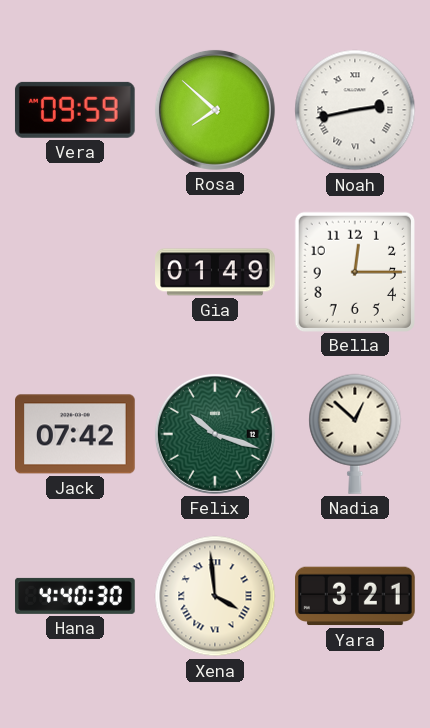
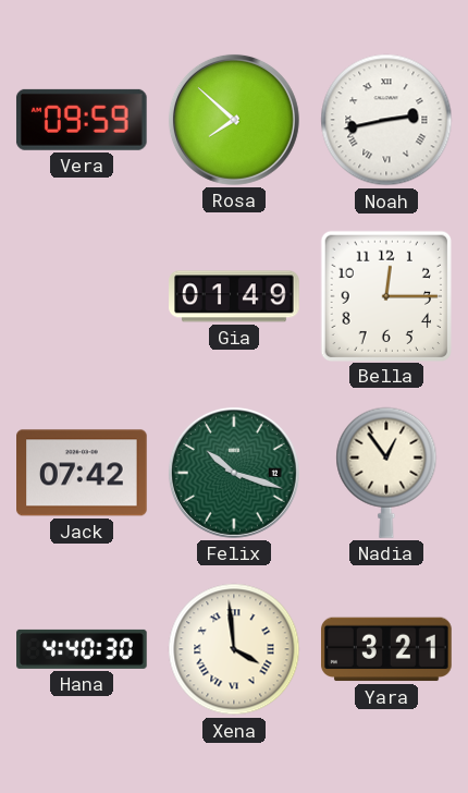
Nadia: 12:52 -> 12:54 (386, 473)
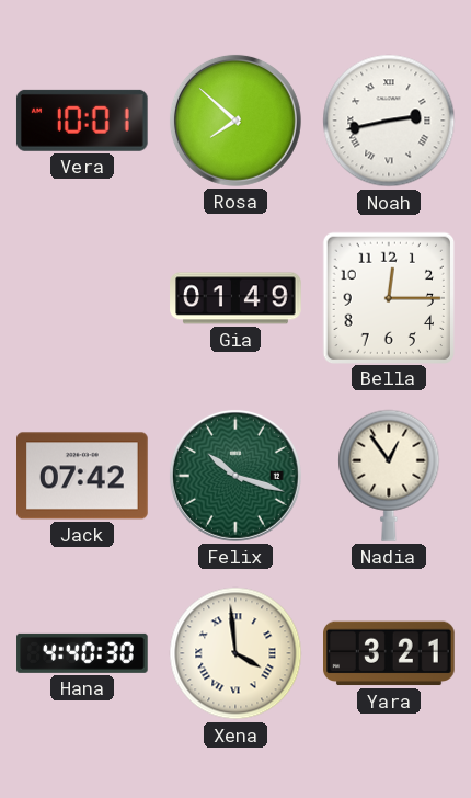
Vera: 09:59 -> 10:01 (82, 121)
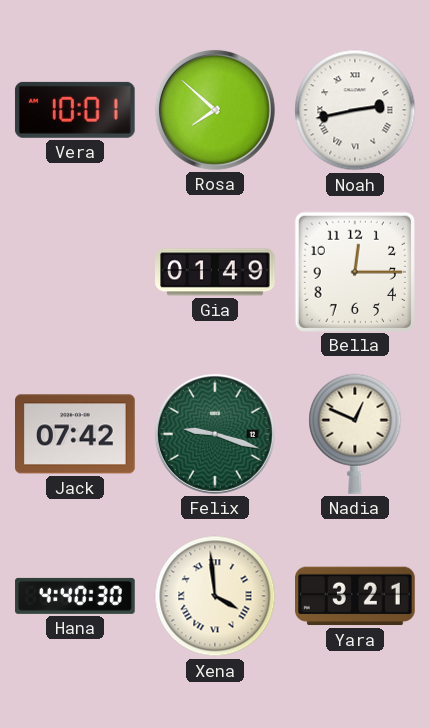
Felix: 10:18 -> 9:18 (215, 434)
Nadia: 12:54 -> 12:49 (355, 434)
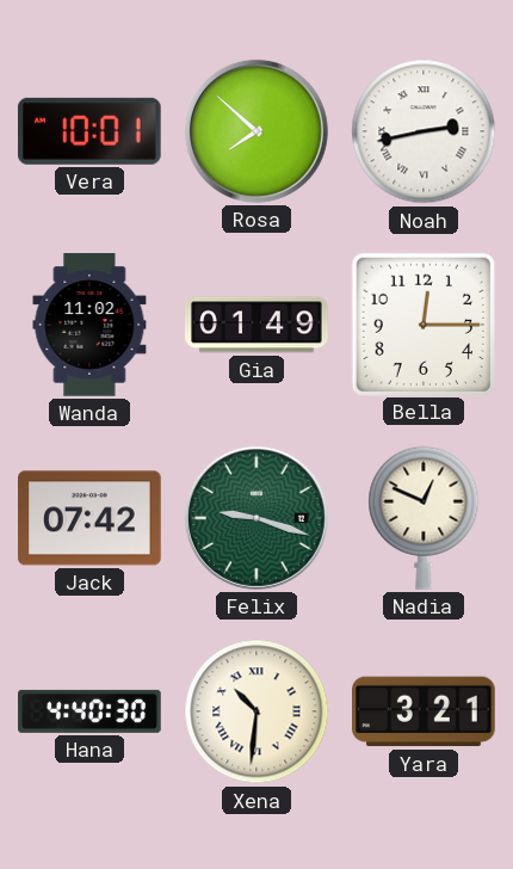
Wanda: none -> 11:02 (89, 325)
Xena: 3:59 -> 10:31 (256, 711)
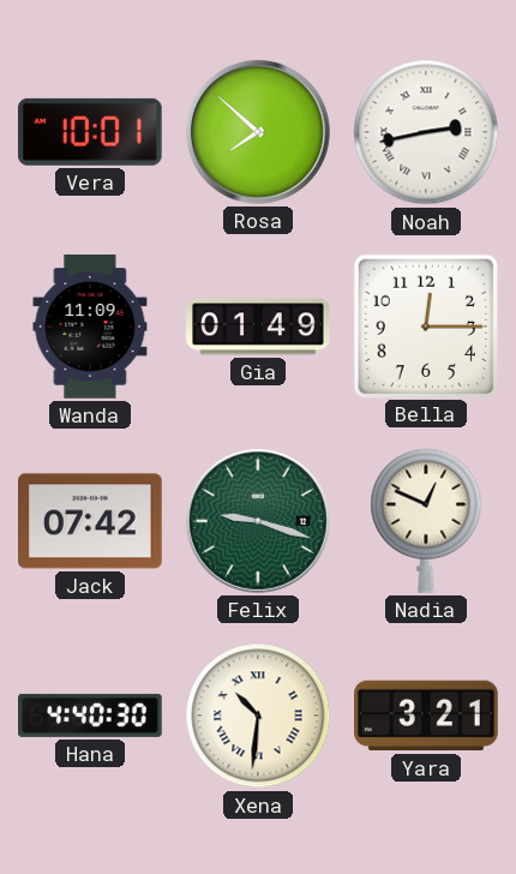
Wanda: 11:02 -> 11:09 (90, 327)
